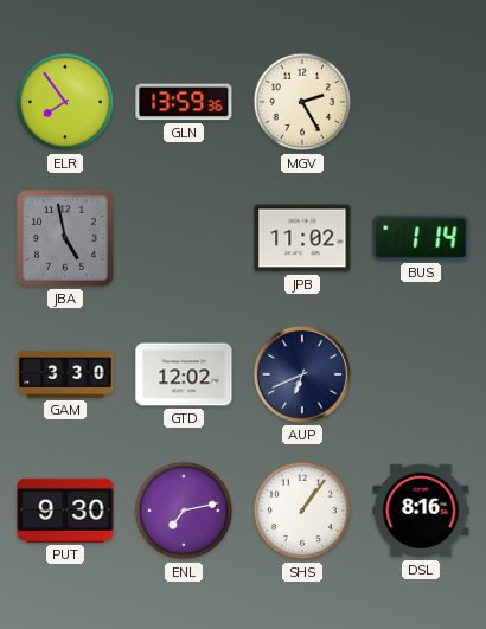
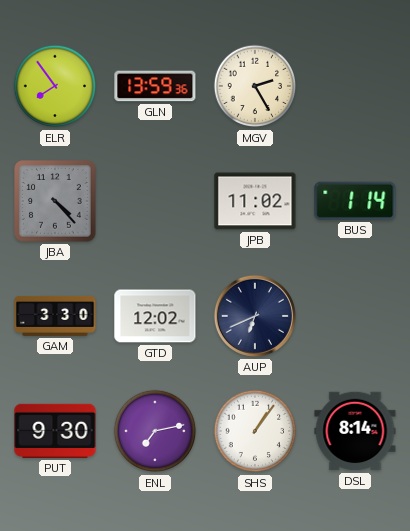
JBA: 4:58 -> 4:23 (55, 201)
DSL: 8:16 -> 8:14 (355, 431)
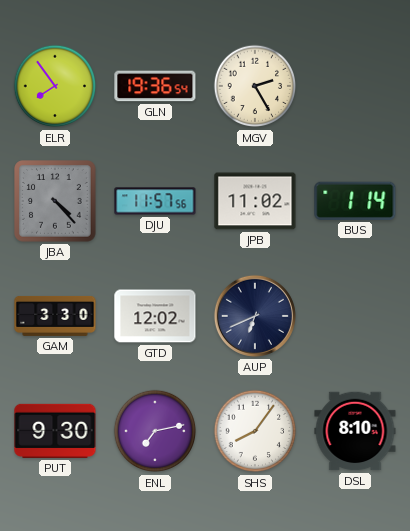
GLN: 13:59 -> 19:36 (155, 86)
DJU: none -> 11:57 (155, 201)
SHS: 1:06 -> 8:06 (255, 431)
DSL: 8:14 -> 8:10 (355, 431)
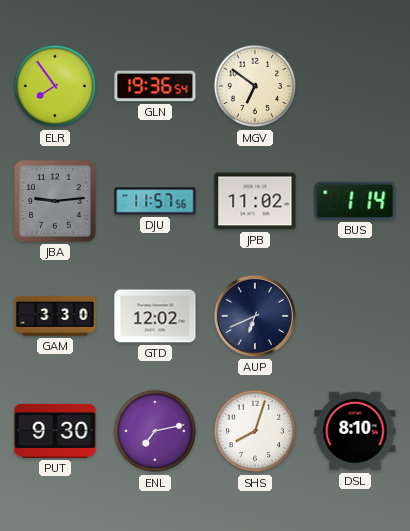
MGV: 2:25 -> 6:51 (255, 86)
JBA: 4:23 -> 9:14 (55, 201)
SHS: 8:06 -> 8:03 (255, 431)
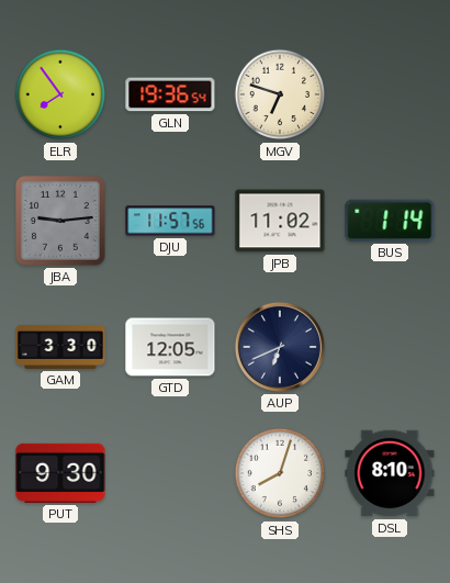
MGV: 6:51 -> 6:48 (280, 94)
GTD: 12:02 -> 12:05 (170, 347)
ENL: 7:13 -> none (155, 431)
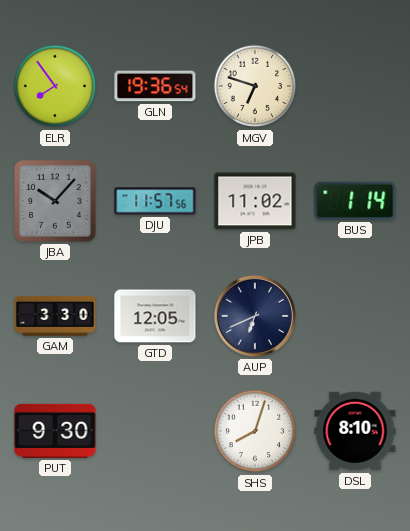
JBA: 9:14 -> 10:07 (55, 201)
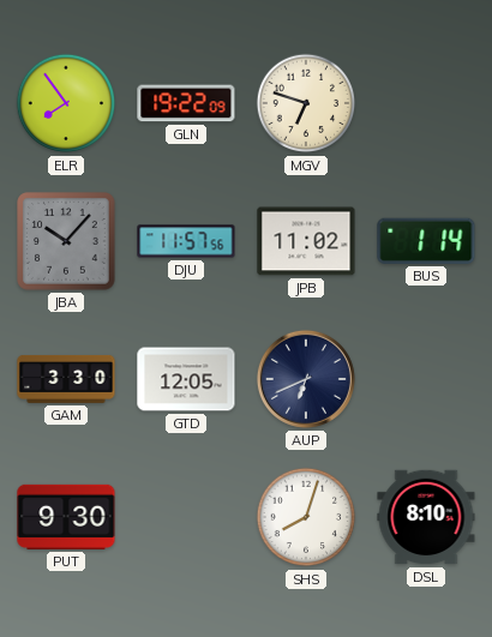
GLN: 19:36 -> 19:22 (186, 103)
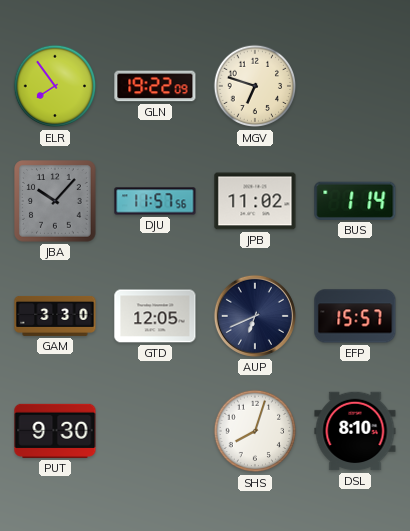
EFP: none -> 15:57 (355, 316)
